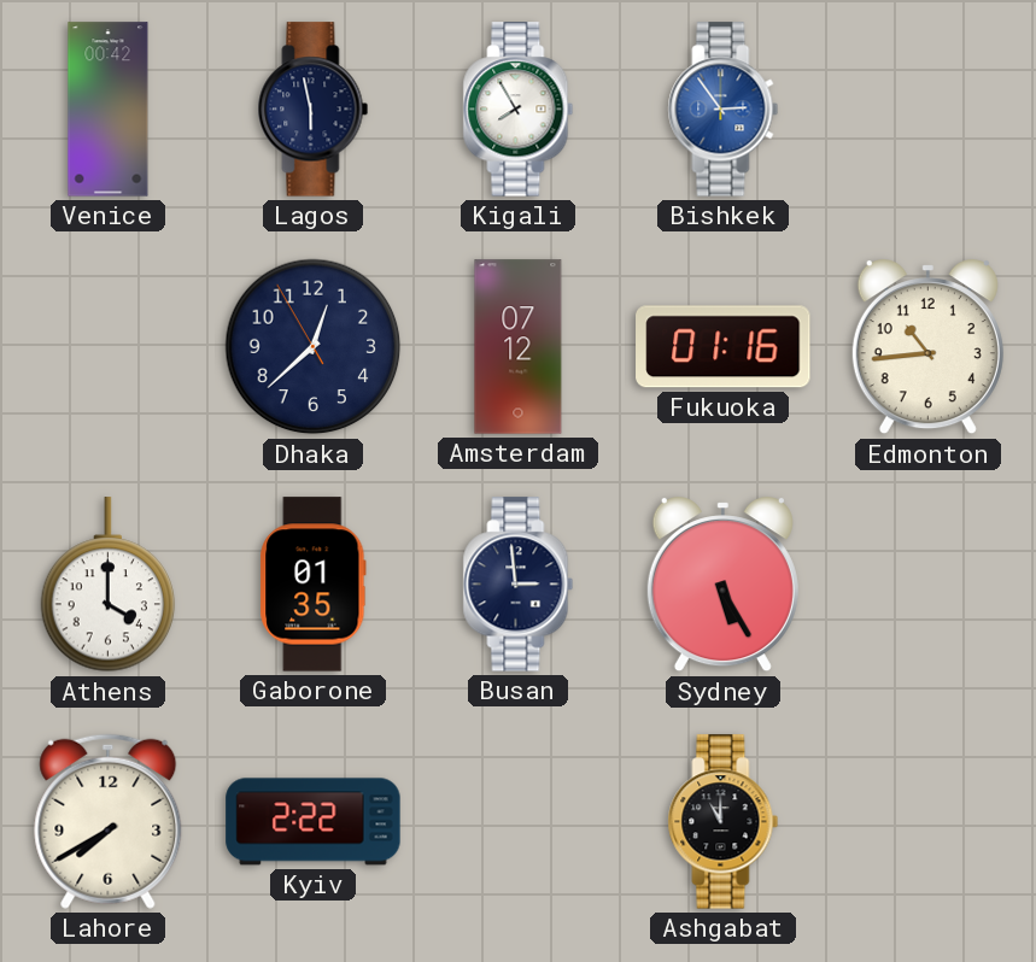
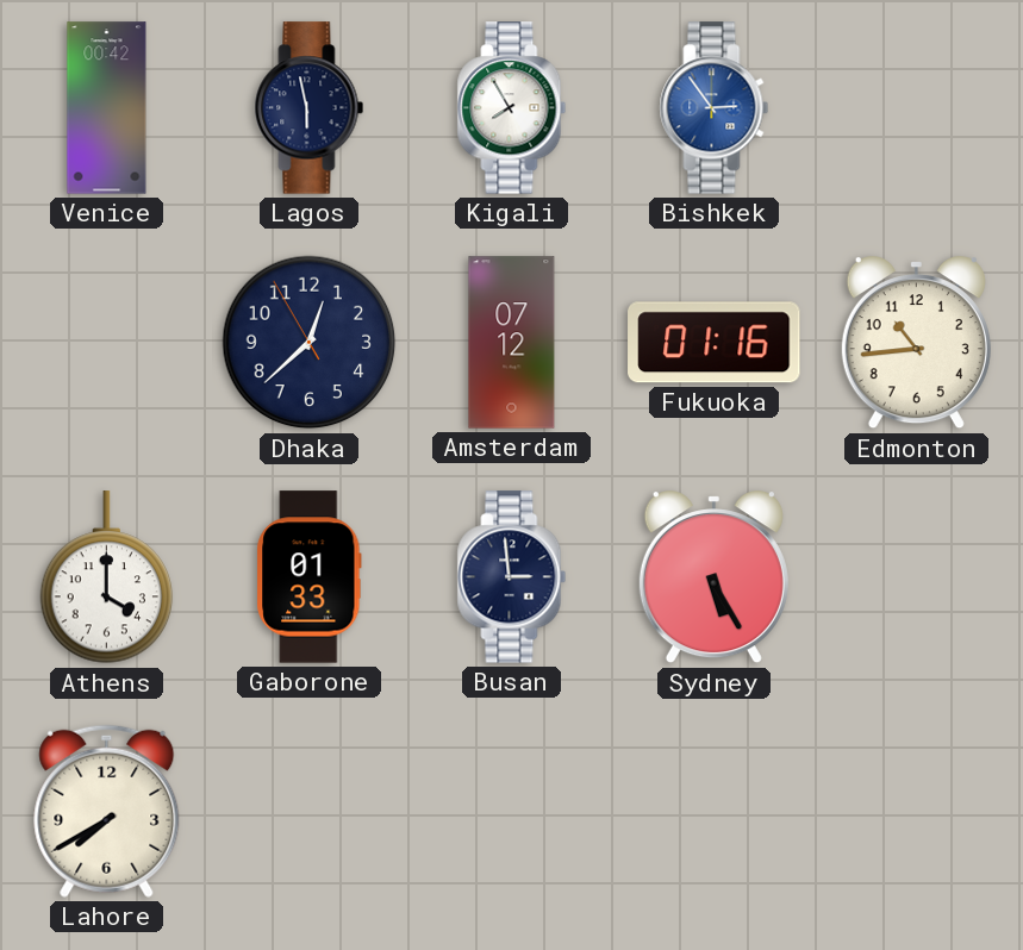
Gaborone: 01:35 -> 01:33 (310, 577)
Kyiv: 2:22 -> none (314, 822)
Ashgabat: 11:00 -> none (724, 822)
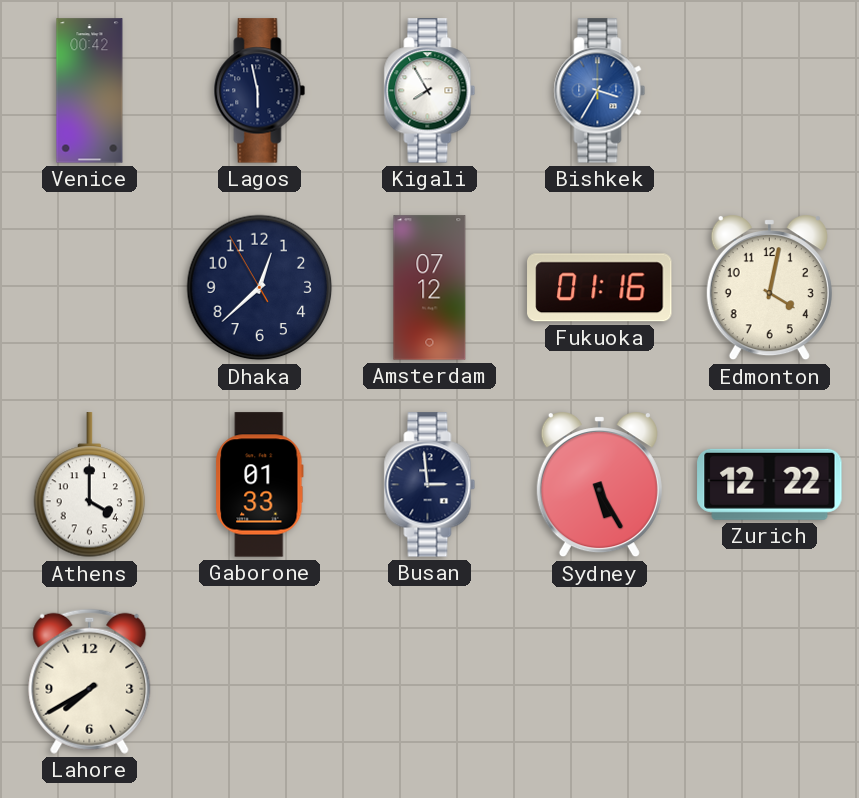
Bishkek: 2:54 -> 3:35 (600, 91)
Edmonton: 10:44 -> 4:02 (769, 288)
Zurich: none -> 12:22 (770, 484)
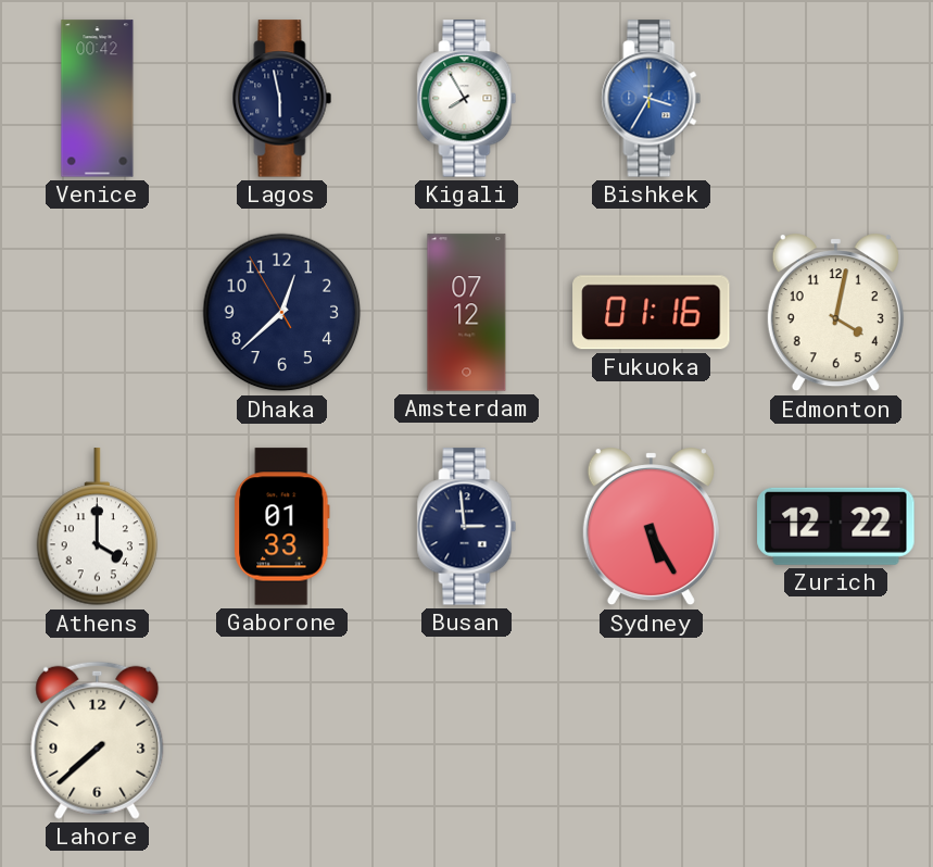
Lahore: 7:40 -> 7:38 (98, 740)
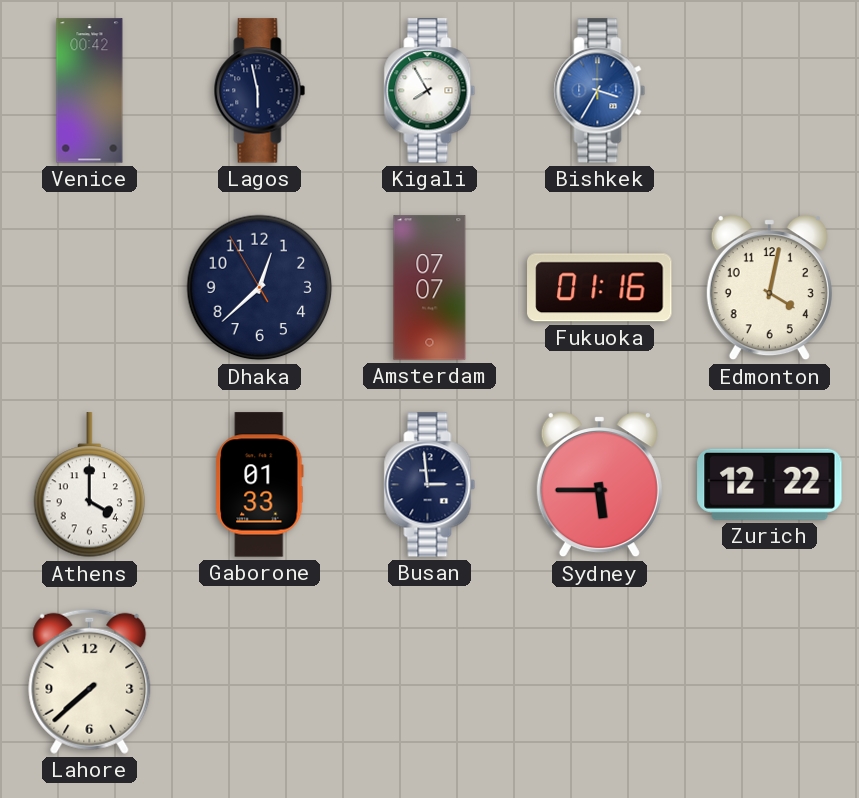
Amsterdam: 07:12 -> 07:07 (430, 288)
Sydney: 5:25 -> 5:45 (599, 485)
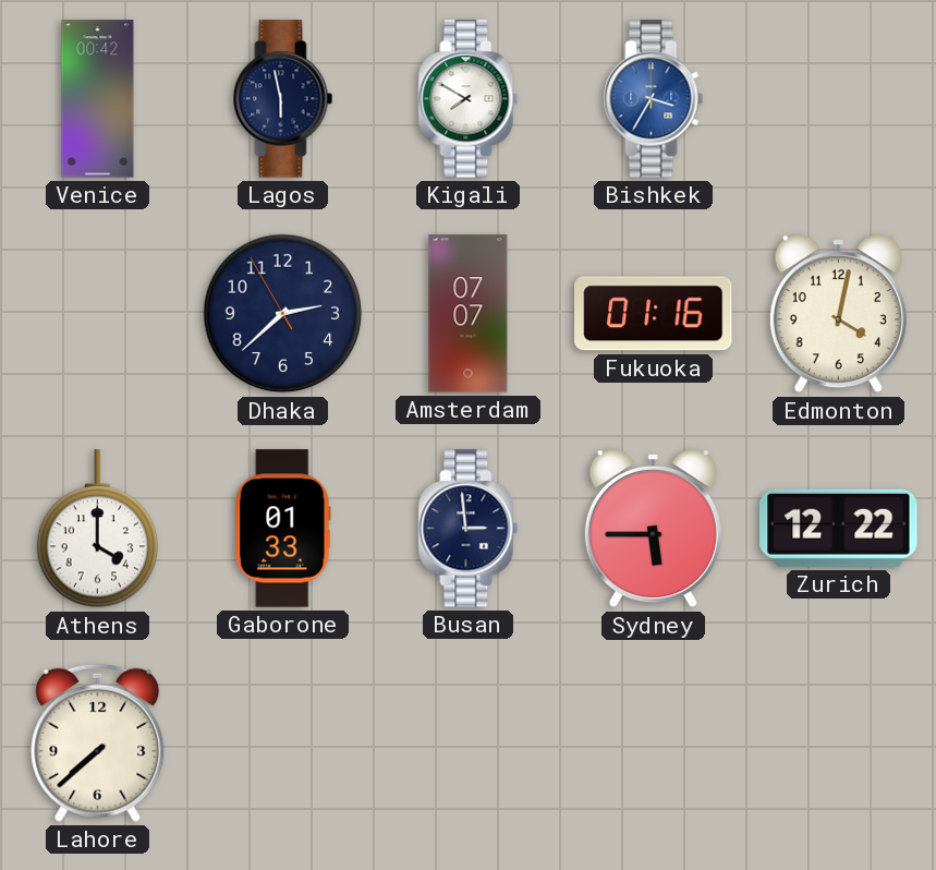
Kigali: 7:55 -> 7:50 (469, 99)
Dhaka: 12:37 -> 2:37 (283, 314)
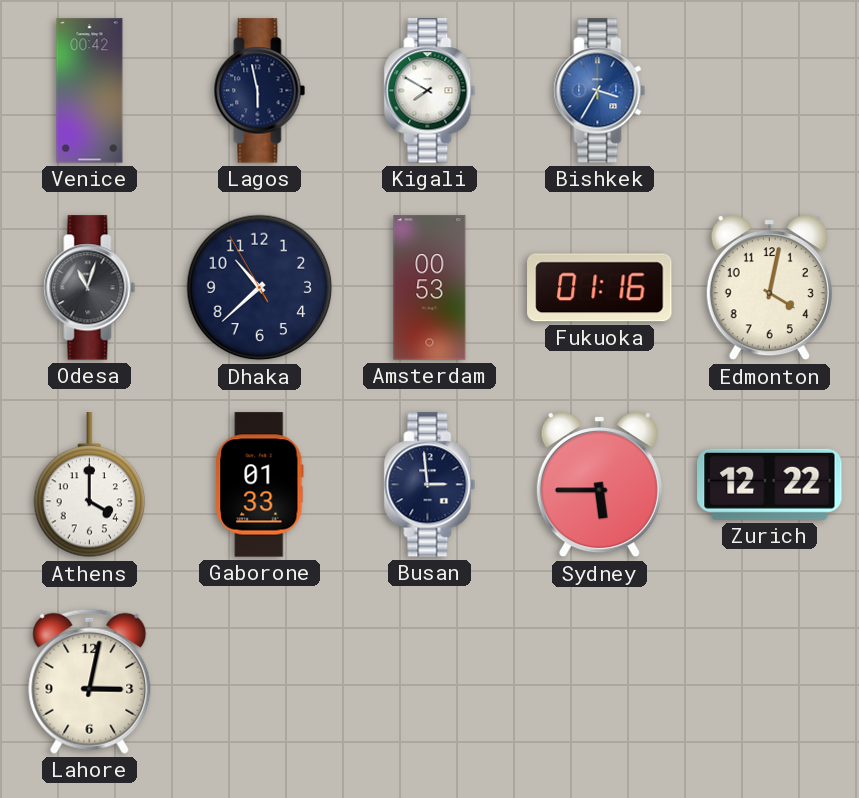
Odesa: none -> 11:03 (90, 288)
Dhaka: 2:37 -> 10:37 (260, 288)
Amsterdam: 07:07 -> 00:53 (430, 288)
Lahore: 7:38 -> 3:02 (90, 681)
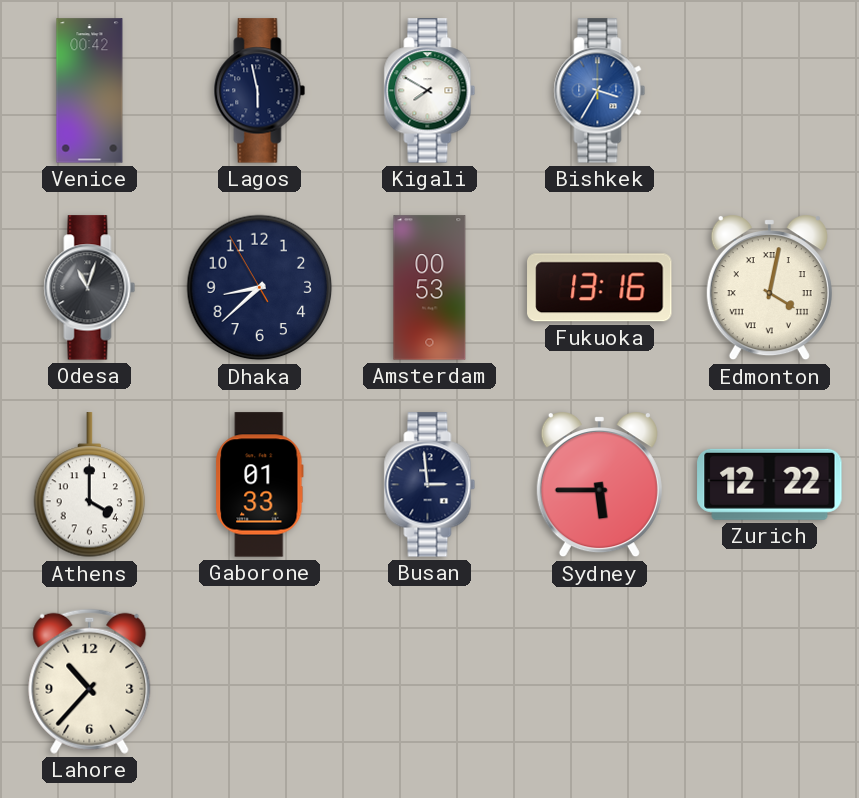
Dhaka: 10:37 -> 8:37 (260, 288)
Fukuoka: 01:16 -> 13:16 (600, 288)
Edmonton numerals: Arabic -> Roman (769, 288)
Lahore: 3:02 -> 10:37 (90, 681)
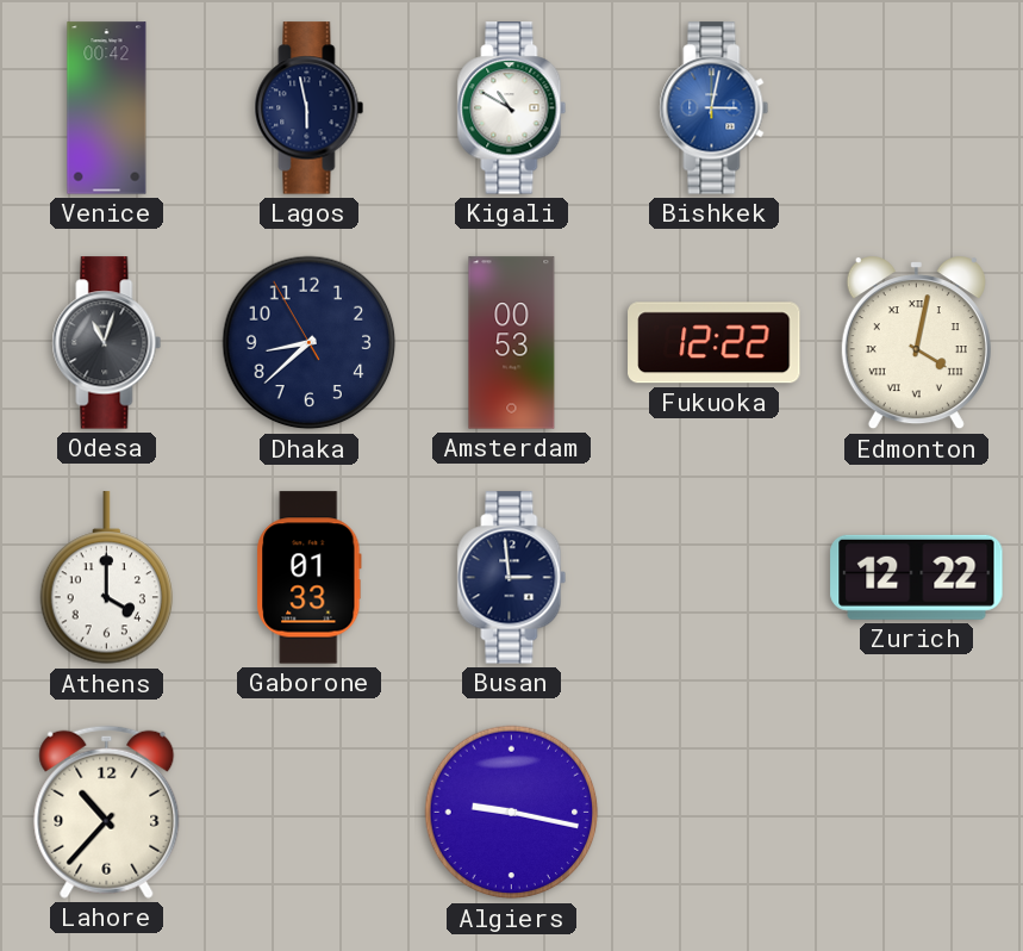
Kigali: 7:50 -> 10:50 (512, 108)
Bishkek: 3:35 -> 3:02 (715, 108)
Fukuoka: 13:16 -> 12:22 (715, 343)
Sydney: 5:45 -> none (599, 485)
Algiers: none -> 9:17 (512, 813)
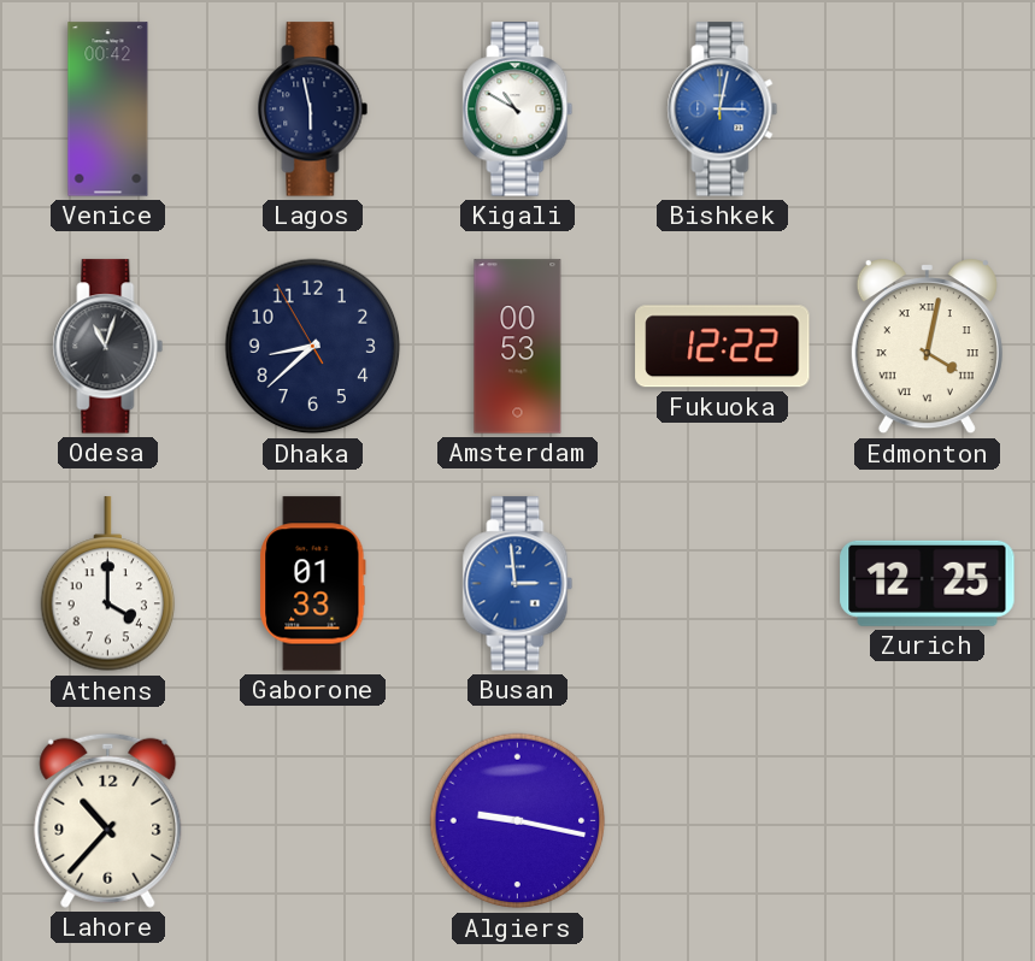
Busan dial: navy -> blue (518, 584)
Zurich: 12:22 -> 12:25 (928, 583)
